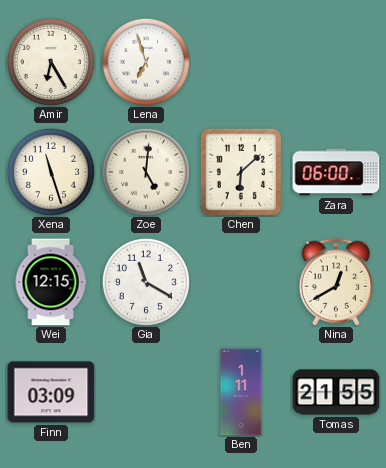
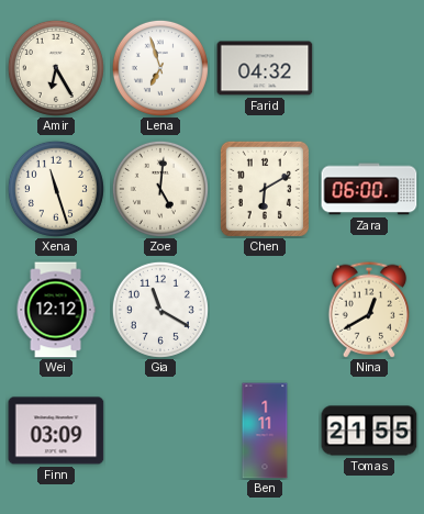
Farid: none -> 04:32 (265, 68)
Chen: 6:08 -> 6:10 (265, 189)
Wei: 12:15 -> 12:12 (56, 310)
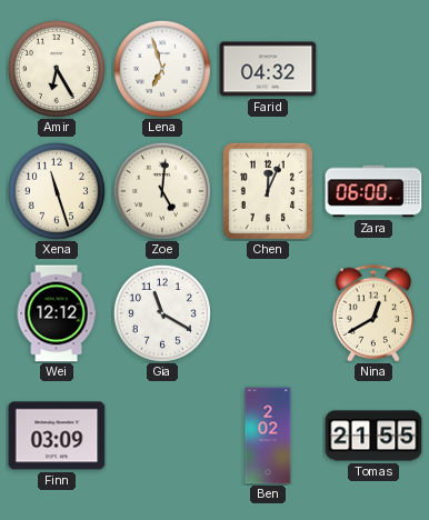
Chen: 6:10 -> 12:04 (268, 191)
Ben: 1:11 -> 2:02 (268, 436)
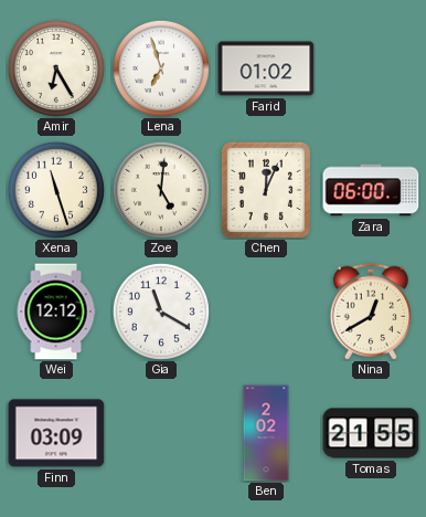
Farid: 04:32 -> 01:02 (266, 68)
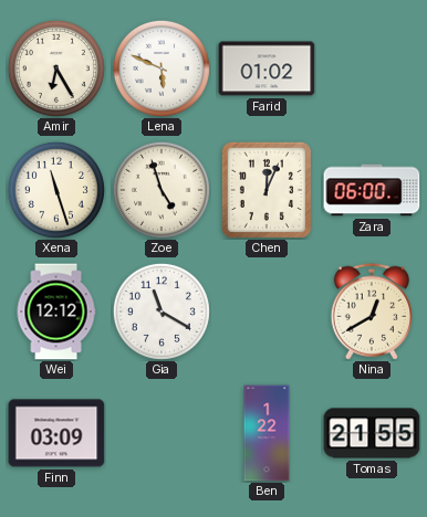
Lena: 6:57 -> 5:49 (162, 68)
Zoe: 5:01 -> 4:57 (162, 190)
Ben: 2:02 -> 1:22 (267, 433)
